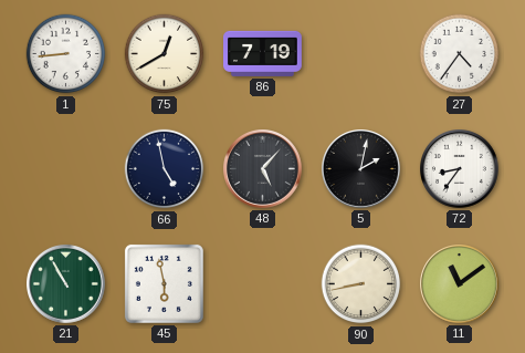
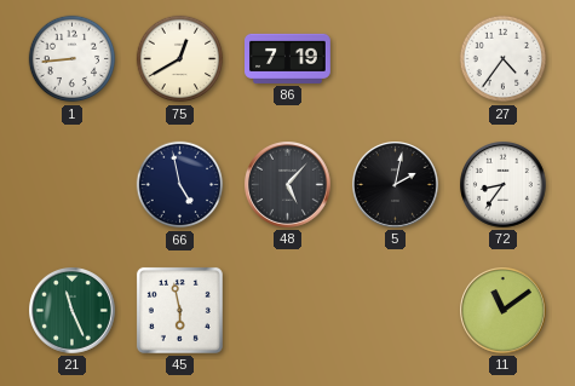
21: 10:55 -> 11:26 (73, 311)
90: 8:43 -> none (361, 284)
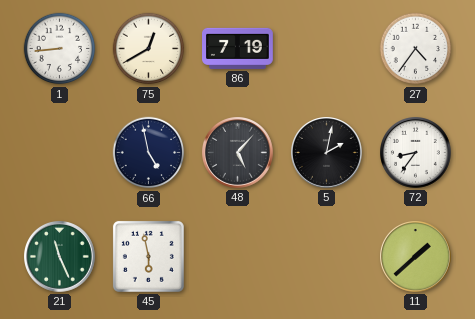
11: 11:09 -> 1:38 (416, 257)
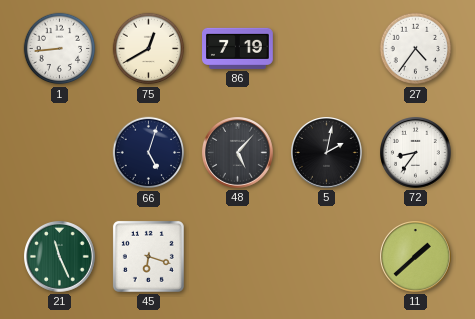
66: 4:58 -> 5:03 (149, 153)
45: 5:58 -> 6:18 (148, 256)
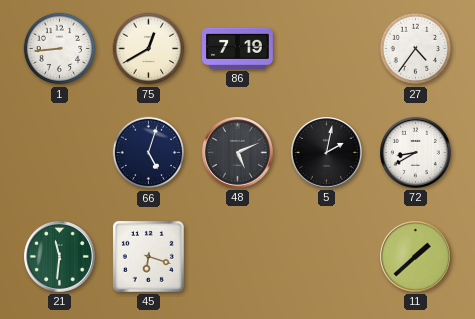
48: 5:07 -> 5:11 (238, 153)
72: 8:36 -> 8:40 (416, 153)
21: 11:26 -> 11:31 (60, 257)
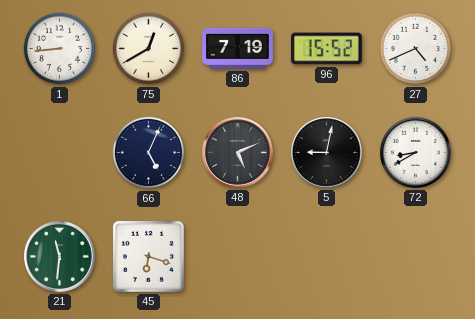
96: none -> 15:52 (326, 49)
27: 4:36 -> 4:41 (416, 49)
66: 5:03 -> 5:04 (149, 153)
5: 2:02 -> 9:02 (327, 153)
11: 1:38 -> none (416, 257)
